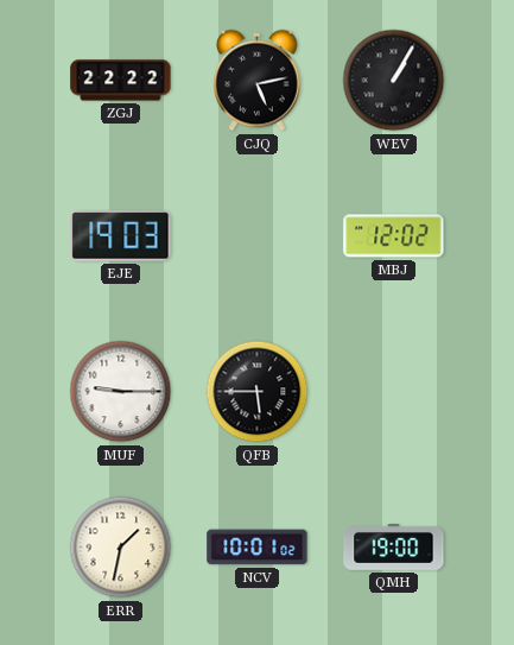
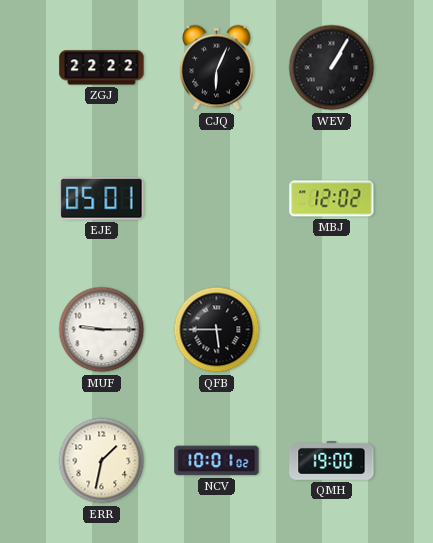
CJQ: 5:13 -> 6:04 (217, 68)
EJE: 19:03 -> 05:01 (102, 199)
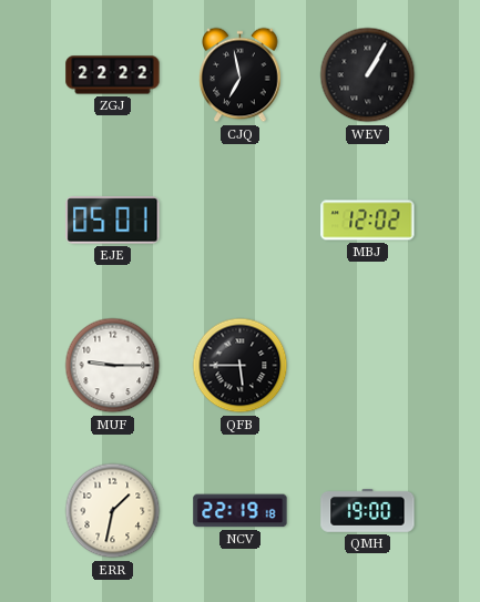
CJQ: 6:04 -> 6:58 (241, 75)
NCV: 10:01 -> 22:19 (241, 511)
